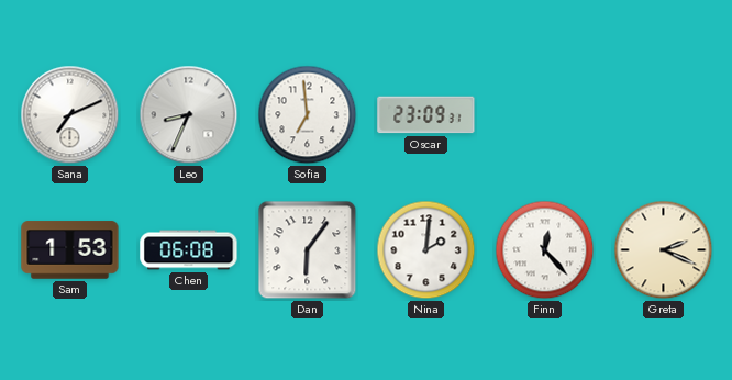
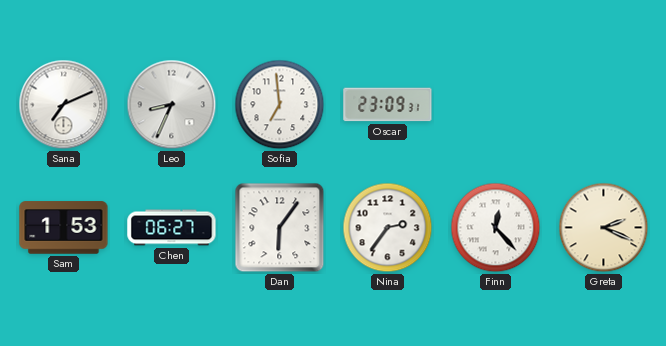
Chen: 06:08 -> 06:27 (172, 228)
Nina: 2:01 -> 2:36 (388, 228)
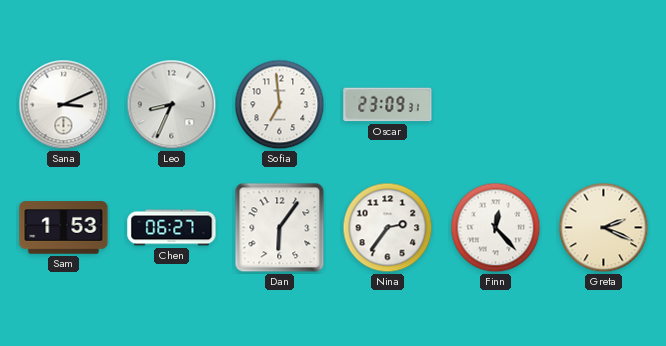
Sana: 7:11 -> 3:11 (64, 105)
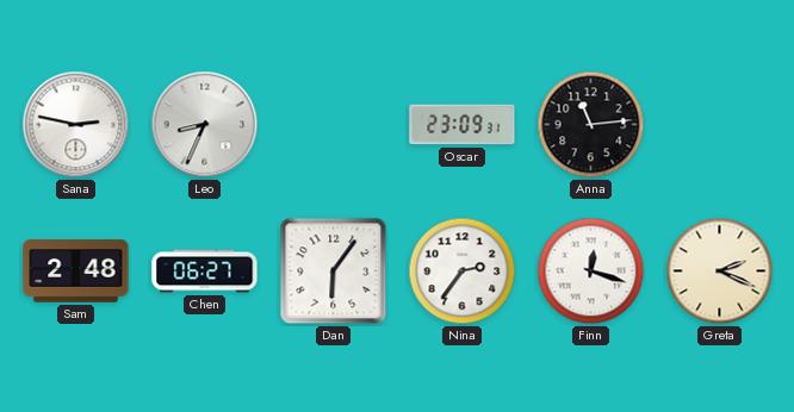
Sana: 3:11 -> 2:47 (76, 125)
Sofia: 6:59 -> none (280, 105)
Anna: none -> 11:14 (591, 125)
Sam: 1:53 -> 2:48 (76, 271)
Finn: 12:23 -> 12:18 (591, 271)
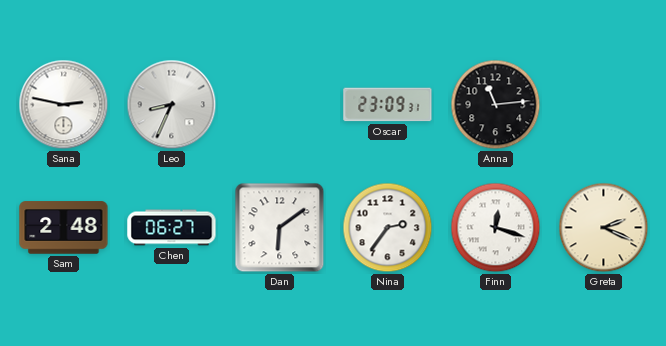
Dan: 6:06 -> 6:09 (280, 228)
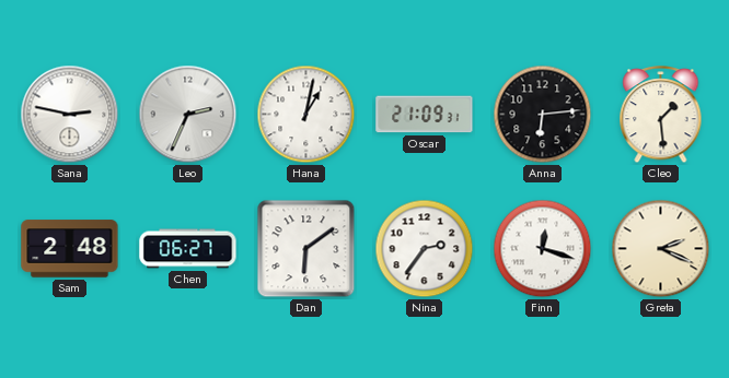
Leo: 8:34 -> 2:34 (188, 115)
Hana: none -> 1:02 (306, 115)
Oscar: 23:09 -> 21:09 (425, 115)
Anna: 11:14 -> 6:14 (543, 115)
Cleo: none -> 1:29 (661, 116)
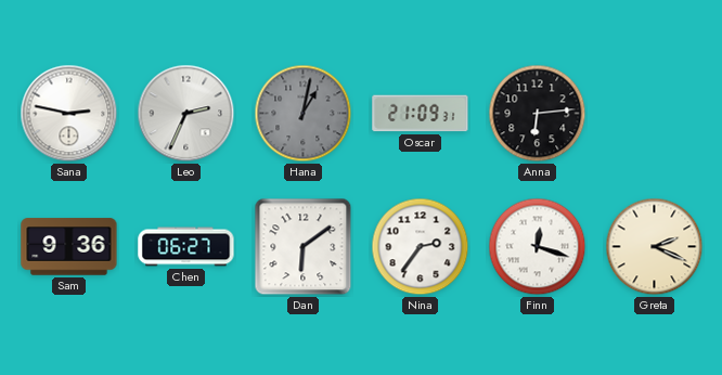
Hana dial: white -> grey (304, 114)
Cleo: 1:29 -> none (661, 116)
Sam: 2:48 -> 9:36 (69, 247)
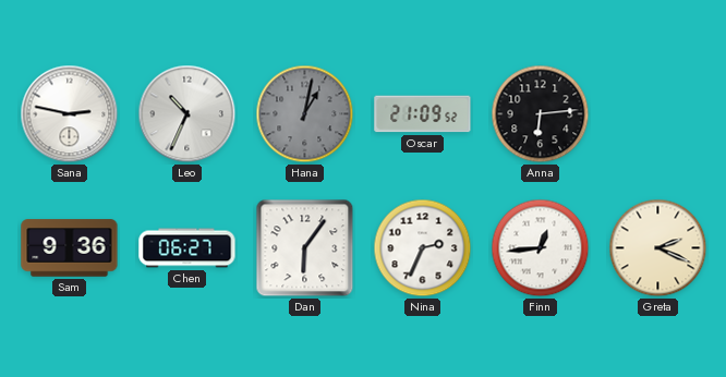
Leo: 2:34 -> 10:34 (187, 114)
Oscar: 21:09:31 -> 21:09:52 (423, 114)
Dan: 6:09 -> 6:06 (305, 248)
Nina: 2:36 -> 2:34 (423, 248)
Finn: 12:18 -> 12:44 (541, 248)
